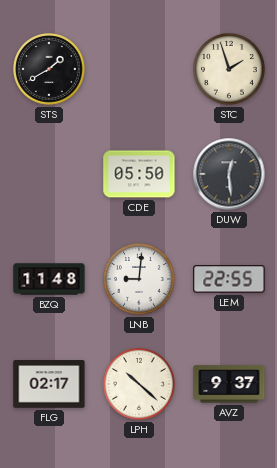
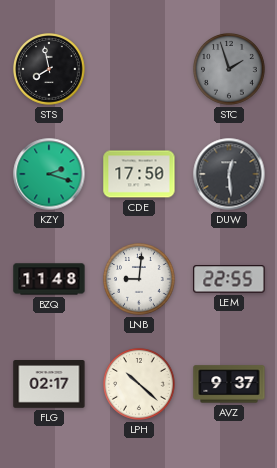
STS: 1:40 -> 7:58 (50, 70)
STC dial: cream -> grey (230, 70)
KZY: none -> 2:18 (49, 174)
CDE: 05:50 -> 17:50 (139, 174)
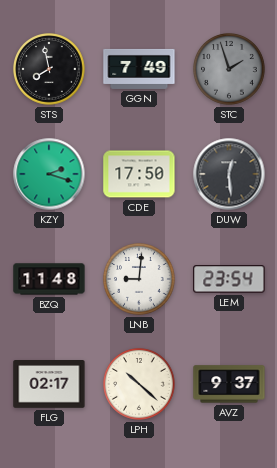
GGN: none -> 7:49 (139, 69)
LEM: 22:55 -> 23:54 (229, 279)
